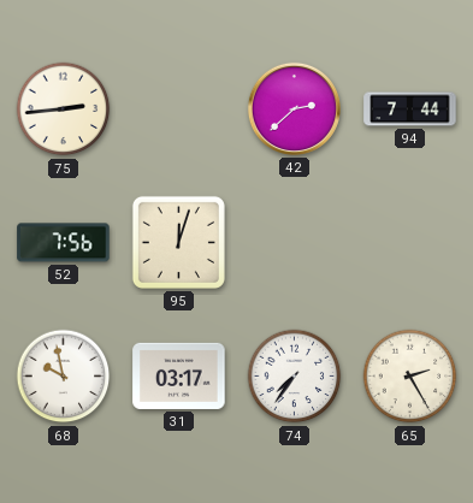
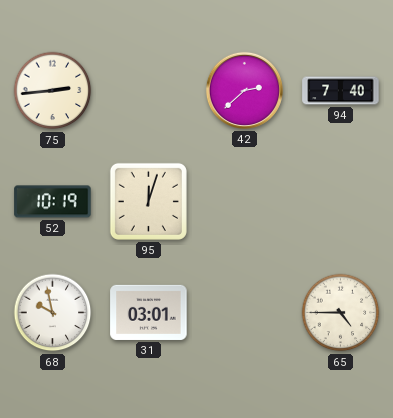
94: 7:44 -> 7:40 (341, 91)
52: 7:56 -> 10:19 (53, 202)
31: 03:17 -> 03:01 (149, 312)
74: 7:36 -> none (295, 377)
65: 2:25 -> 4:45 (341, 313)
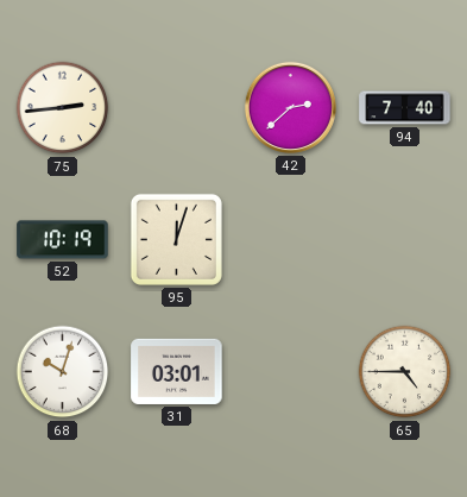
68: 9:58 -> 10:03 (63, 372)
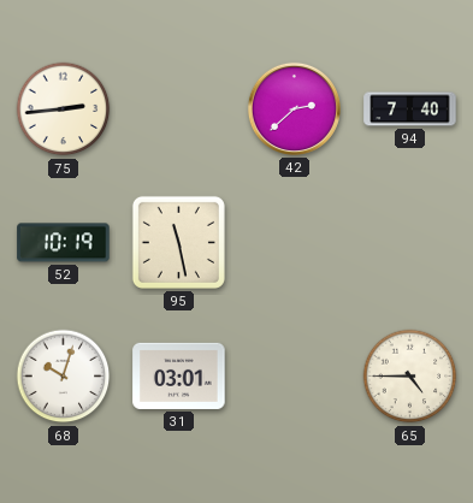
95: 12:03 -> 11:28 (178, 242)
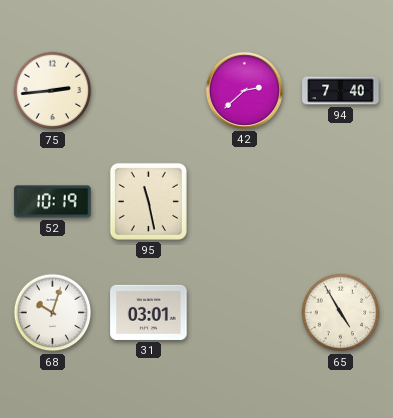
65: 4:45 -> 4:55 (341, 313)
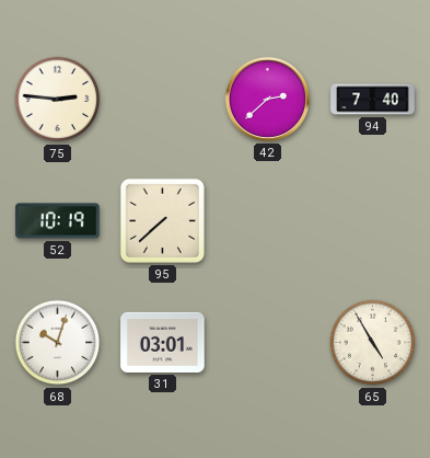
75: 2:44 -> 2:46 (58, 100)
95: 11:28 -> 7:38 (162, 220)
